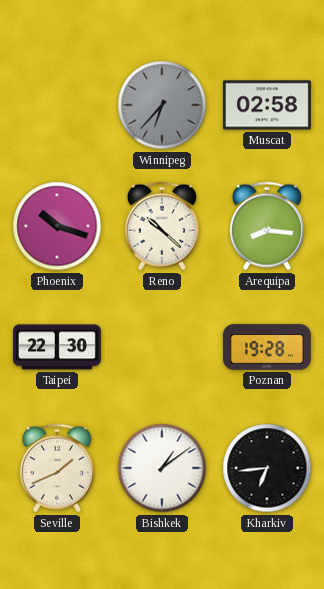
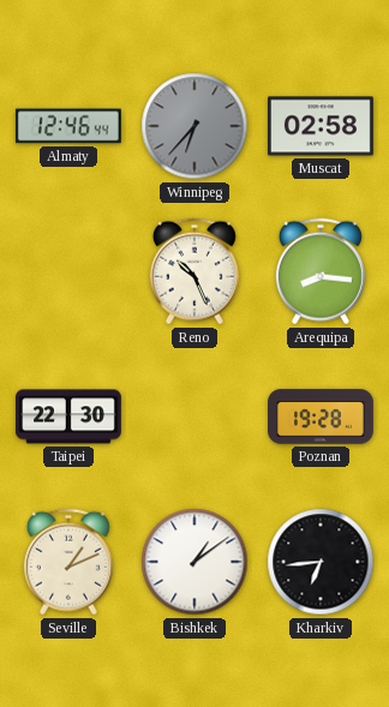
Almaty: none -> 12:46 (68, 126)
Phoenix: 10:18 -> none (57, 226)
Reno: 10:22 -> 10:26 (194, 271)
Seville: 1:41 -> 1:11 (68, 562)
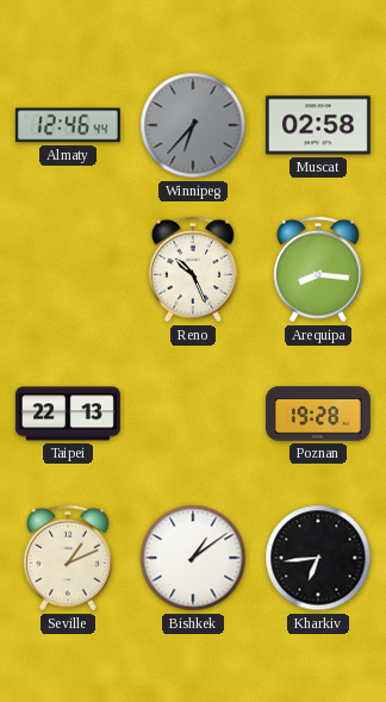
Taipei: 22:30 -> 22:13 (68, 414)
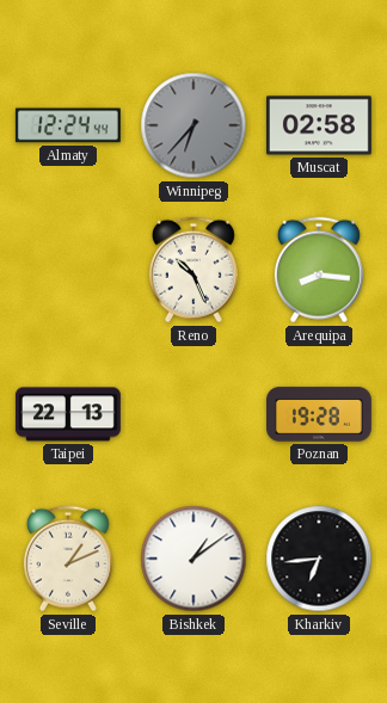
Almaty: 12:46 -> 12:24 (68, 125)
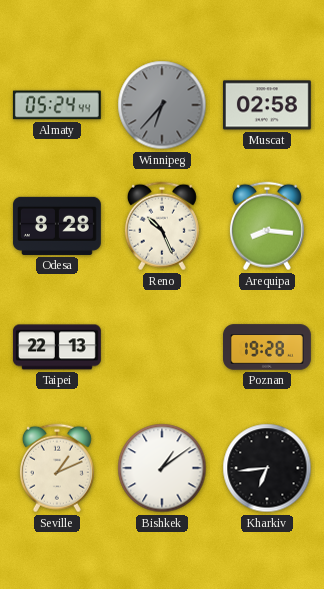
Almaty: 12:24 -> 05:24 (57, 105)
Odesa: none -> 8:28 (57, 226)
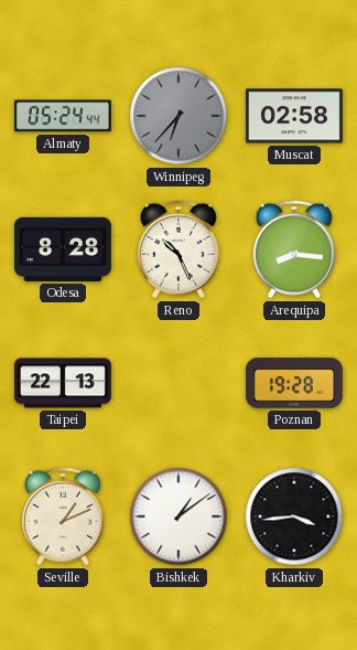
Kharkiv: 6:44 -> 3:44 (294, 516)
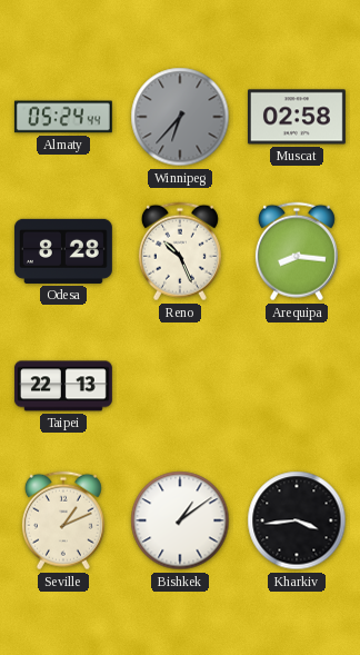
Poznan: 19:28 -> none (295, 383)
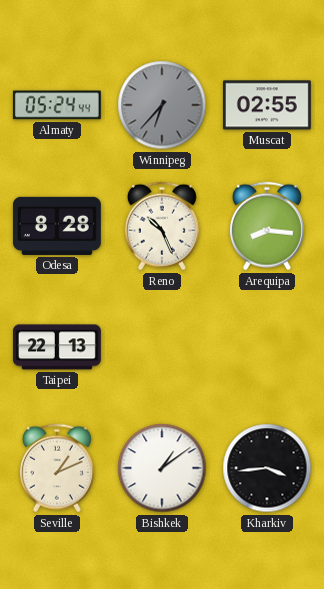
Muscat: 02:58 -> 02:55 (267, 105)
